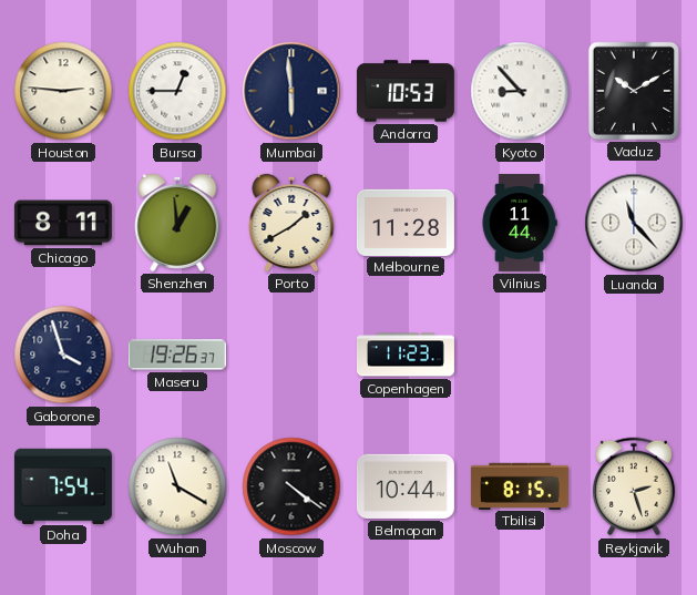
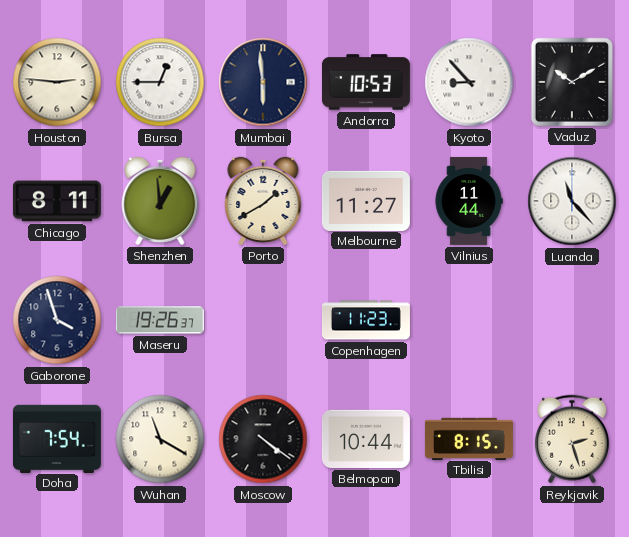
Melbourne: 11:28 -> 11:27 (366, 200)
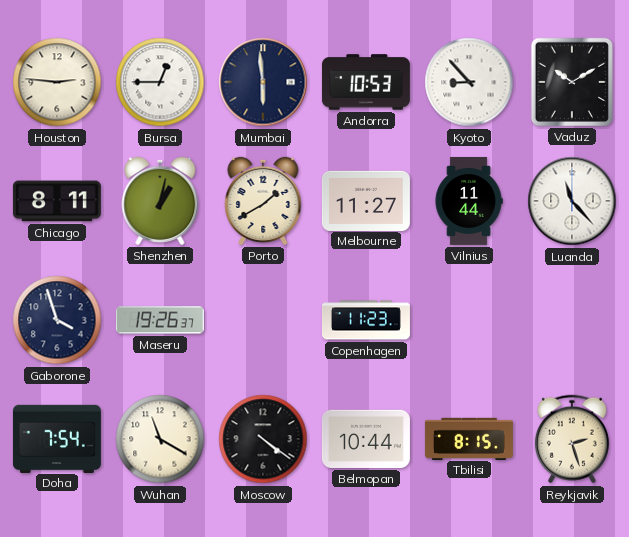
Shenzhen: 12:59 -> 1:02 (160, 201)
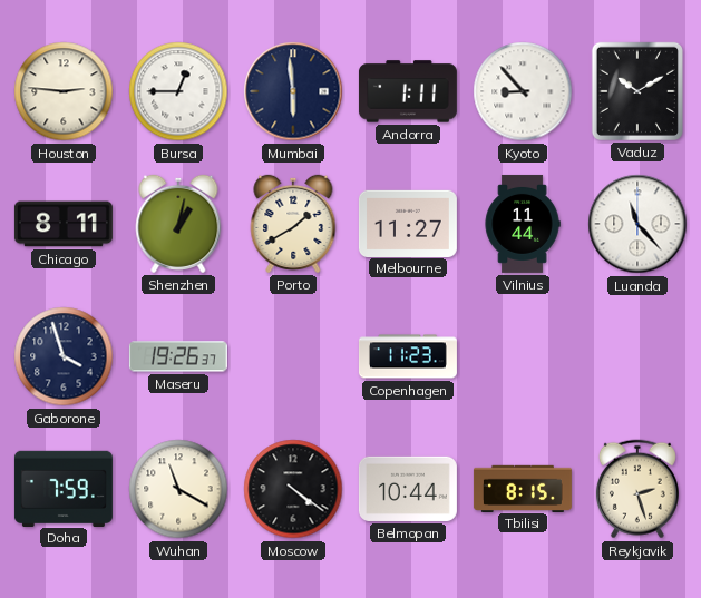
Andorra: 10:53 -> 1:11 (408, 91)
Doha: 7:54 -> 7:59 (64, 488)
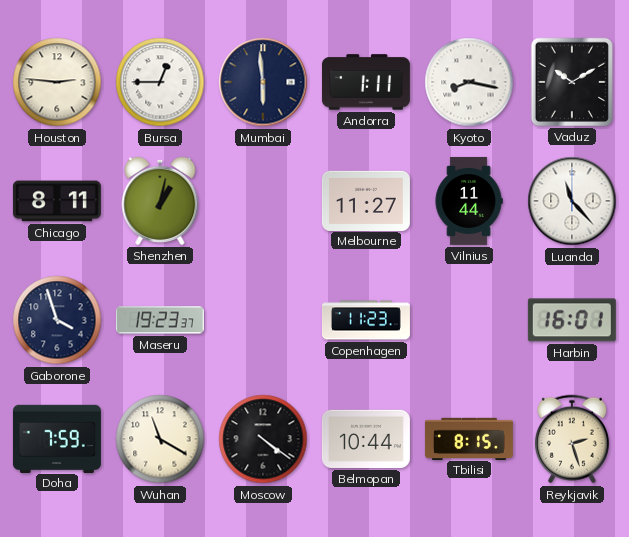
Kyoto: 8:53 -> 8:17 (469, 82)
Porto: 1:40 -> none (293, 224)
Maseru: 19:26 -> 19:23 (160, 320)
Harbin: none -> 16:01 (572, 320)
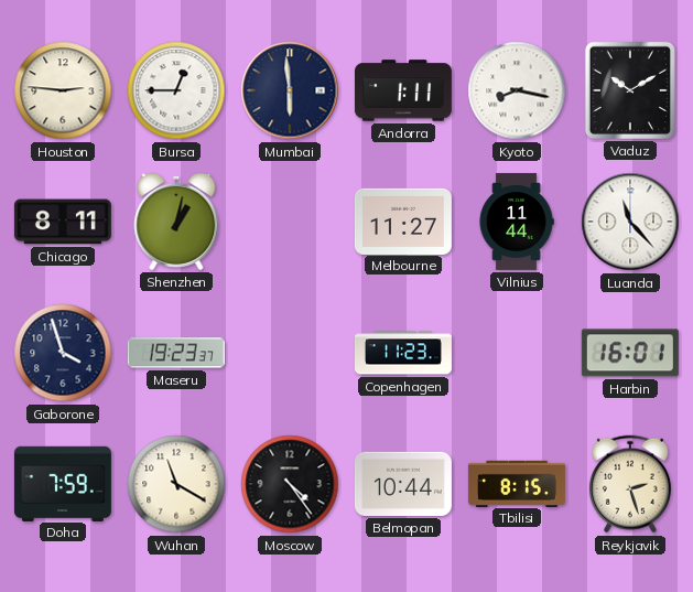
Moscow: 4:21 -> 4:24 (290, 484)
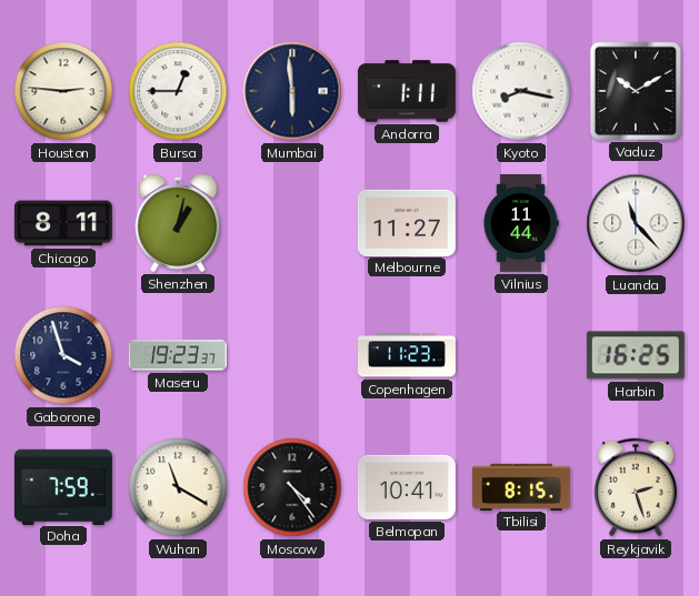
Harbin: 16:01 -> 16:25 (636, 355)
Belmopan: 10:44 -> 10:41 (407, 487)
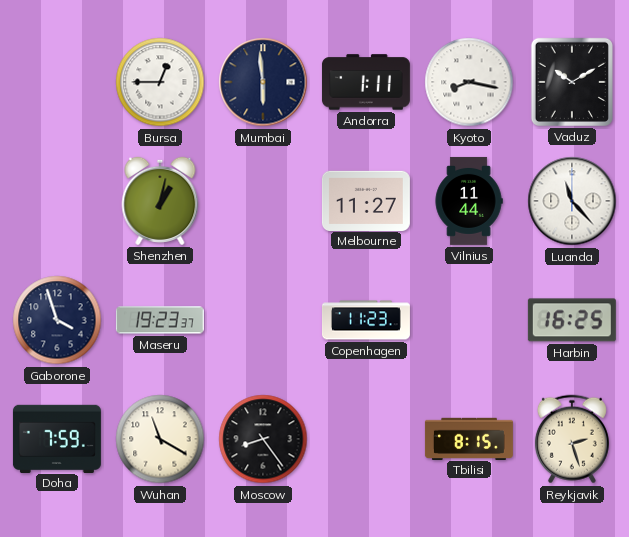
Houston: 2:46 -> none (63, 91)
Chicago: 8:11 -> none (63, 223)
Moscow: 4:24 -> 8:24 (263, 439)
Belmopan: 10:41 -> none (407, 487)
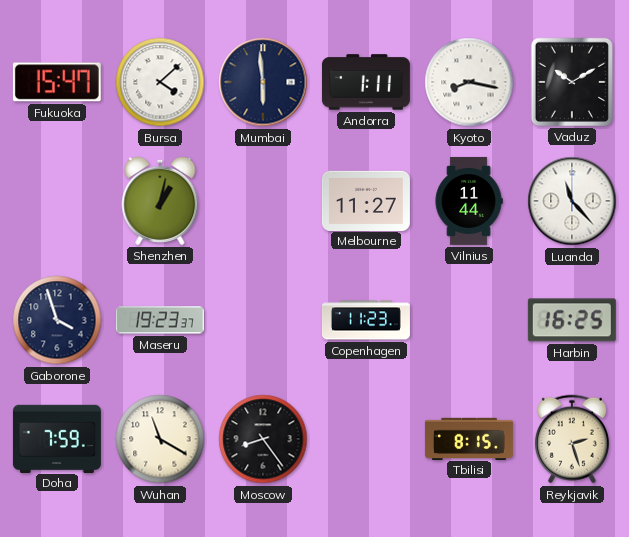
Fukuoka: none -> 15:47 (57, 82)
Bursa: 12:45 -> 4:08 (160, 82)
